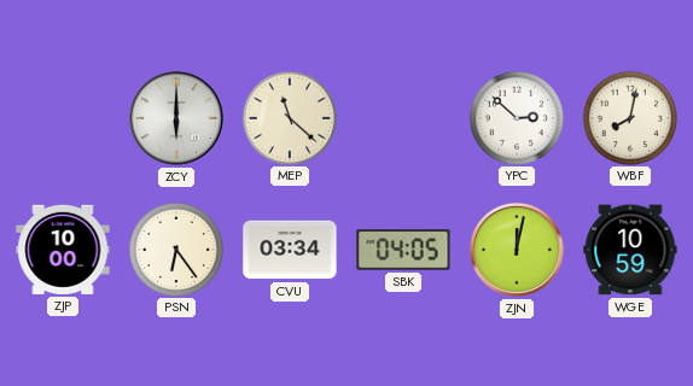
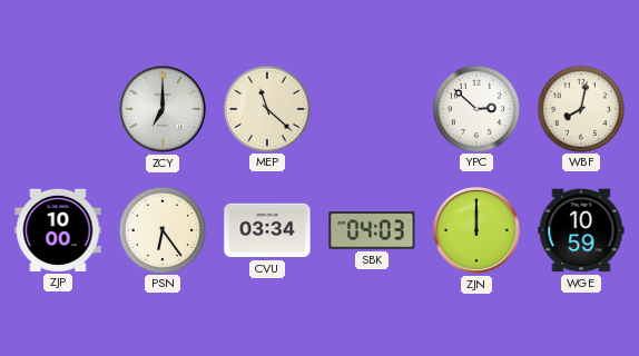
ZCY: 6:00 -> 7:00 (163, 109)
SBK: 04:05 -> 04:03 (372, 231)
ZJN: 12:02 -> 12:00 (476, 230)
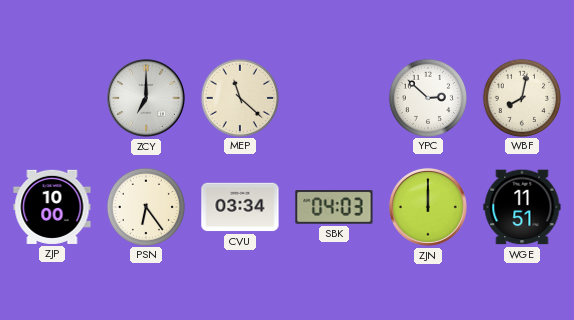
WGE: 10:59 -> 11:51 (522, 207)
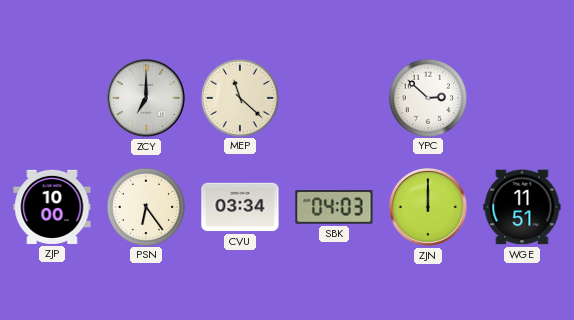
WBF: 8:02 -> none (521, 97)
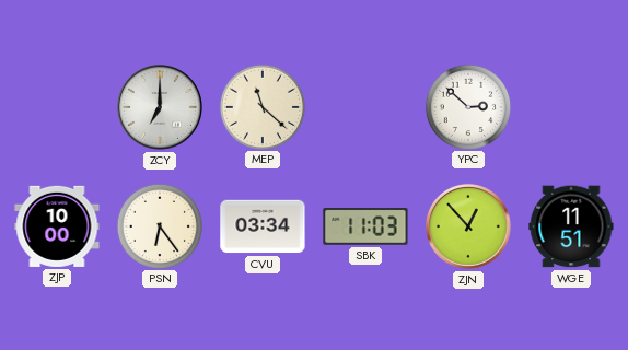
SBK: 04:03 -> 11:03 (365, 227)
ZJN: 12:00 -> 12:53 (468, 226)
